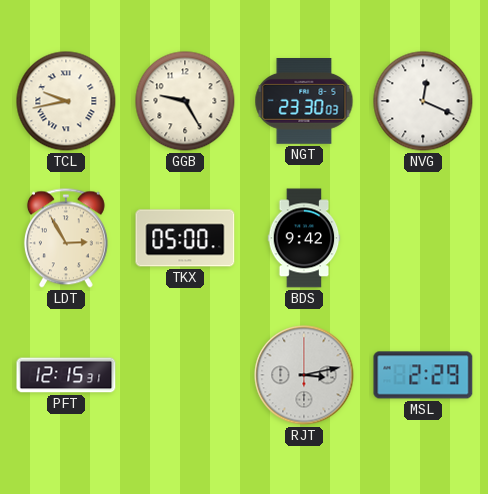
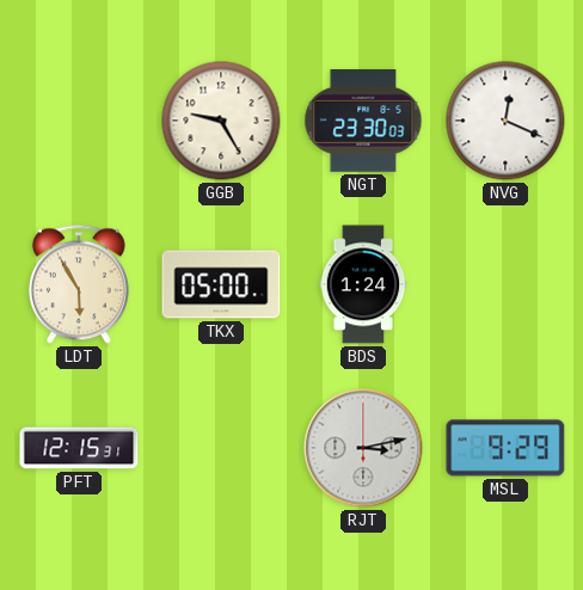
TCL: 9:43 -> none (66, 101)
LDT: 2:55 -> 5:55 (79, 284)
BDS: 9:42 -> 1:24 (363, 284)
MSL: 2:29 -> 9:29 (505, 448)
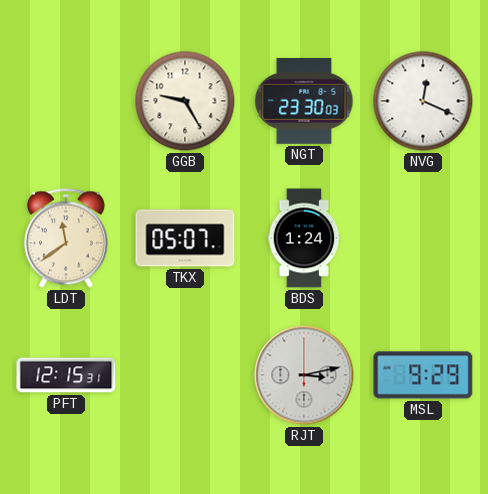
LDT: 5:55 -> 11:39 (66, 238)
TKX: 05:00 -> 05:07 (185, 238)
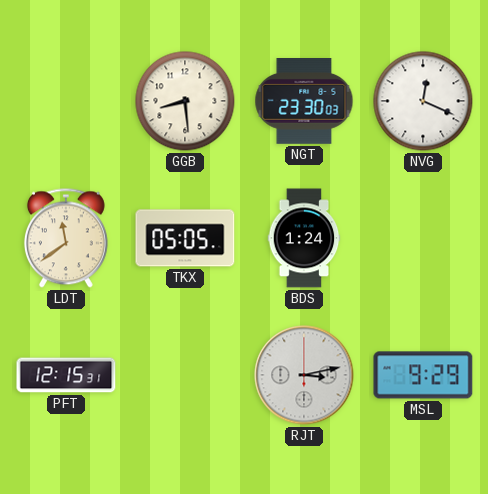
GGB: 9:25 -> 8:29 (185, 101)
TKX: 05:07 -> 05:05 (185, 238)
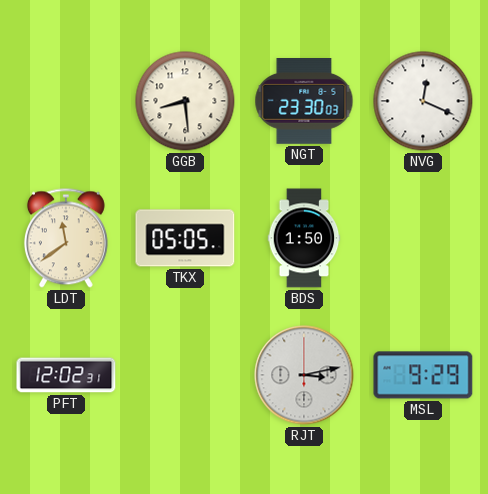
BDS: 1:24 -> 1:50 (304, 238)
PFT: 12:15 -> 12:02 (66, 375)
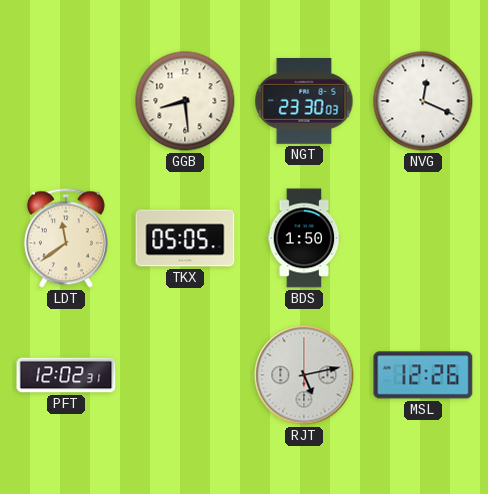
RJT: 3:13 -> 5:13 (304, 375)
MSL: 9:29 -> 12:26 (423, 375)
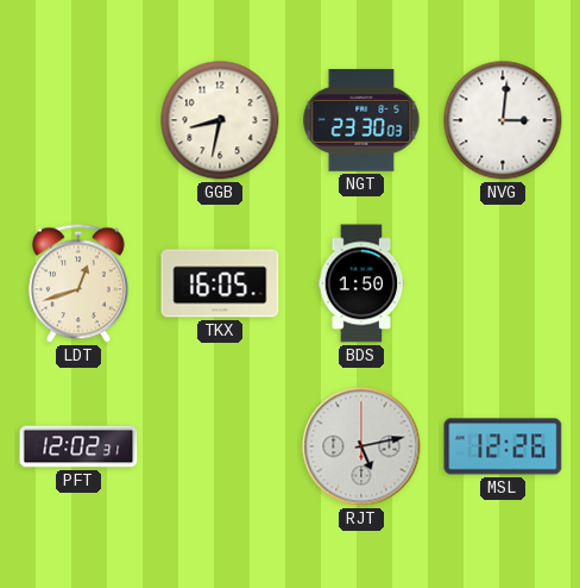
GGB: 8:29 -> 8:32 (220, 120)
NVG: 12:19 -> 3:01 (503, 120)
LDT: 11:39 -> 12:42 (78, 283)
TKX: 05:05 -> 16:05 (220, 283)
